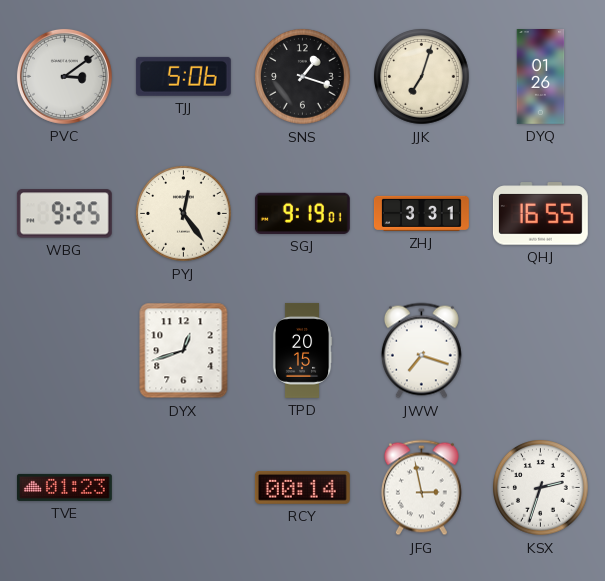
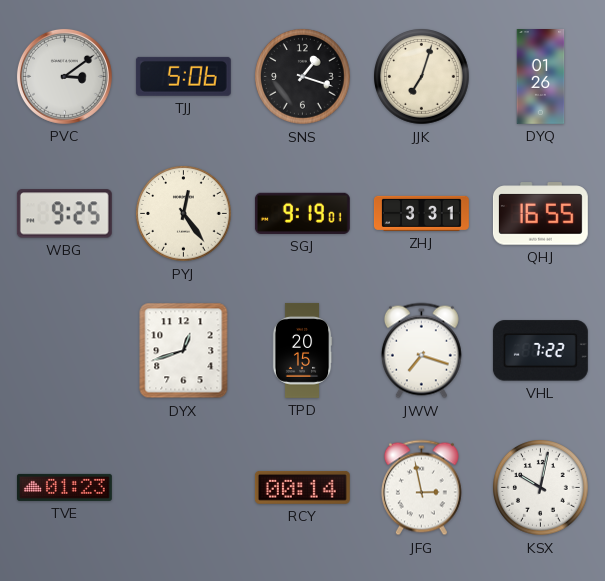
VHL: none -> 7:22 (540, 351)
KSX: 2:33 -> 10:02 (541, 488)
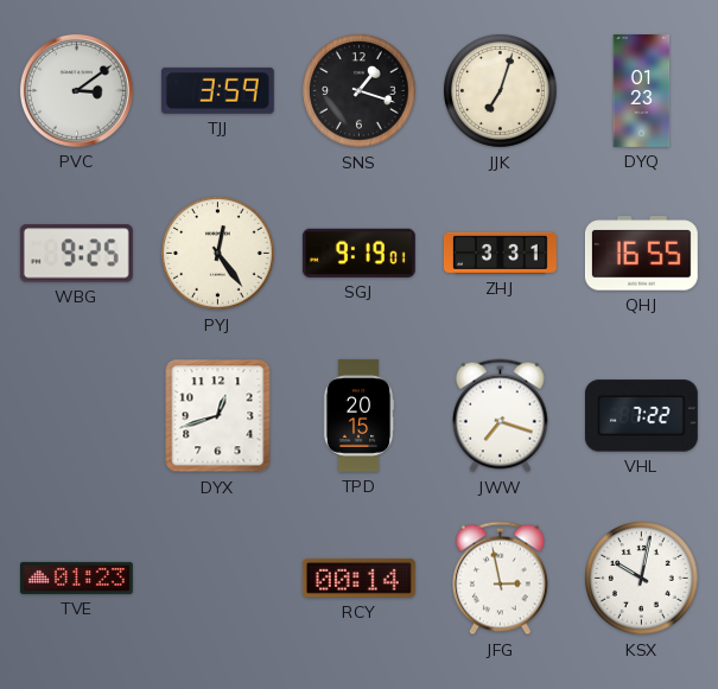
TJJ: 5:06 -> 3:59 (217, 90)
DYQ: 01:26 -> 01:23 (642, 91)
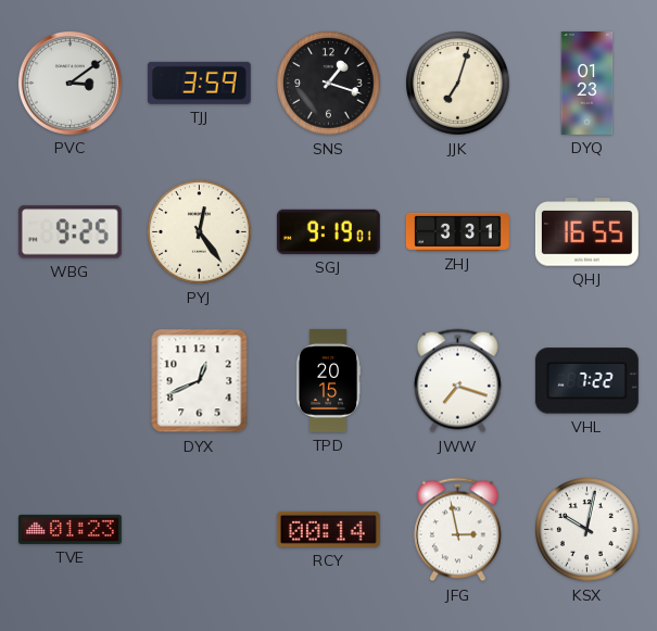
DYX: 12:42 -> 12:41 (200, 381)
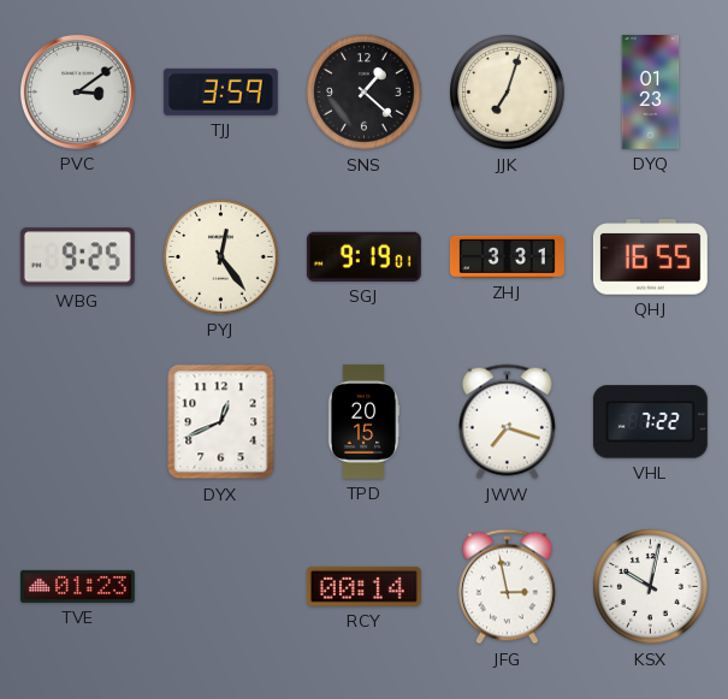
SNS: 1:18 -> 1:22 (365, 93)
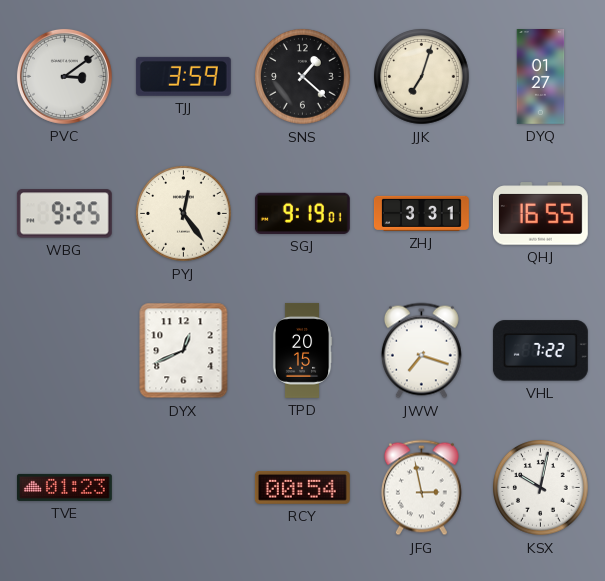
DYQ: 01:23 -> 01:27 (541, 77)
RCY: 00:14 -> 00:54 (302, 487)
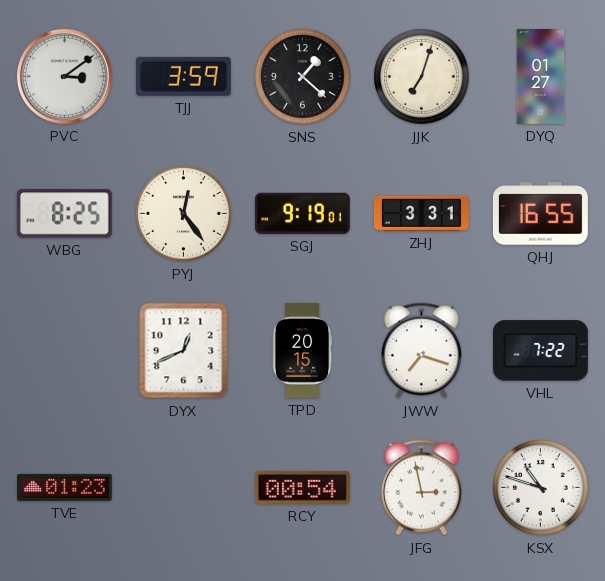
WBG: 9:25 -> 8:25 (64, 214)
KSX: 10:02 -> 10:48 (541, 488)
